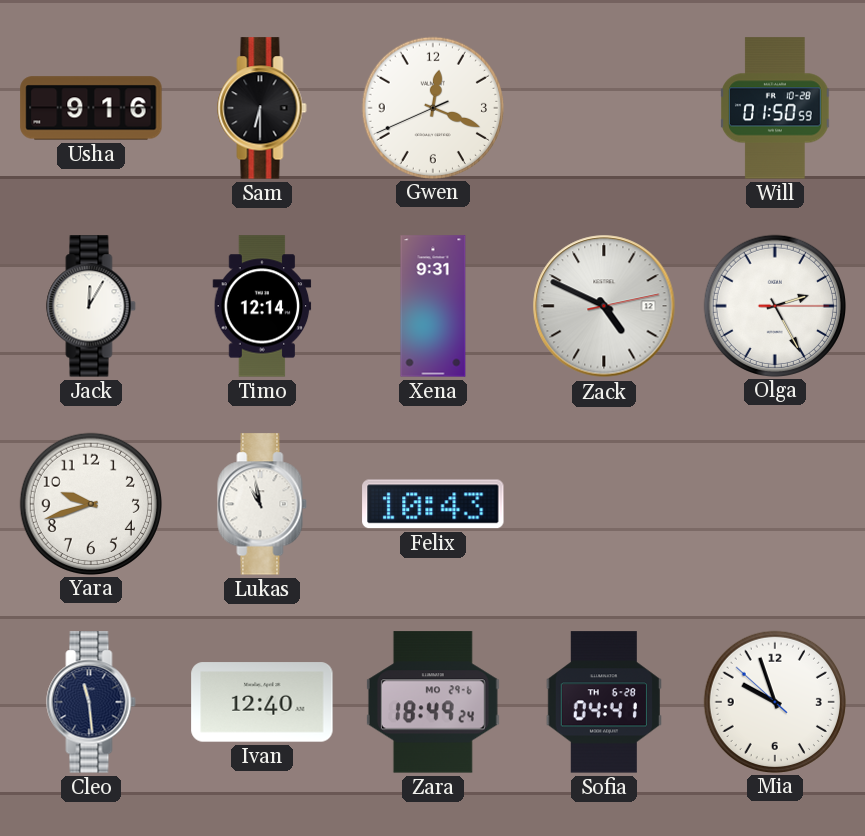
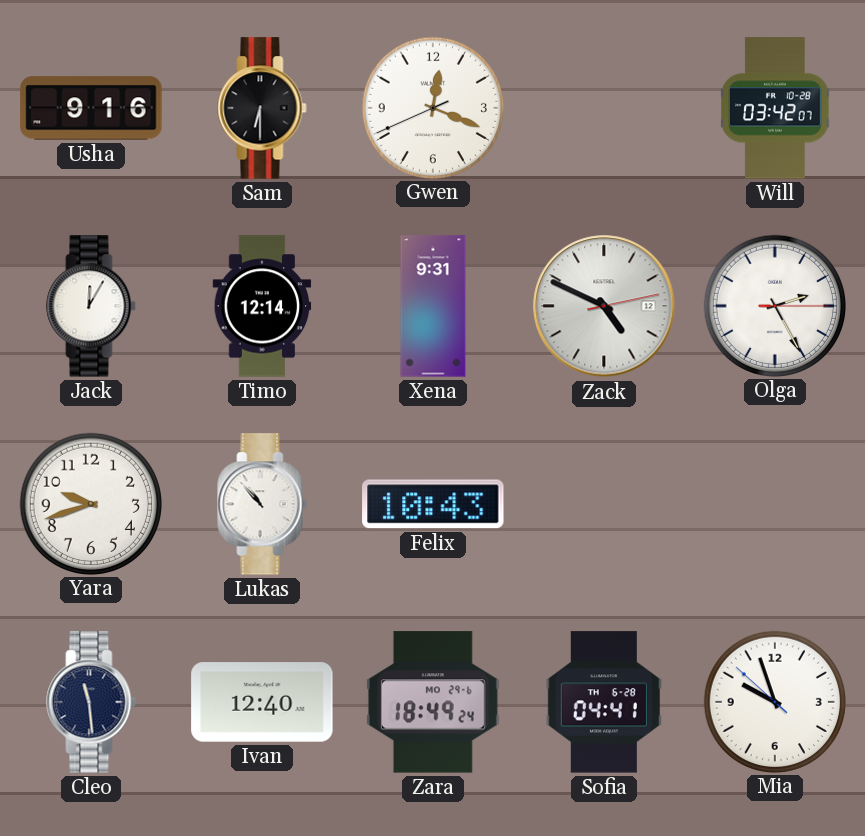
Will: 01:50 -> 03:42 (775, 108)
Lukas: 10:58 -> 10:53 (262, 504)
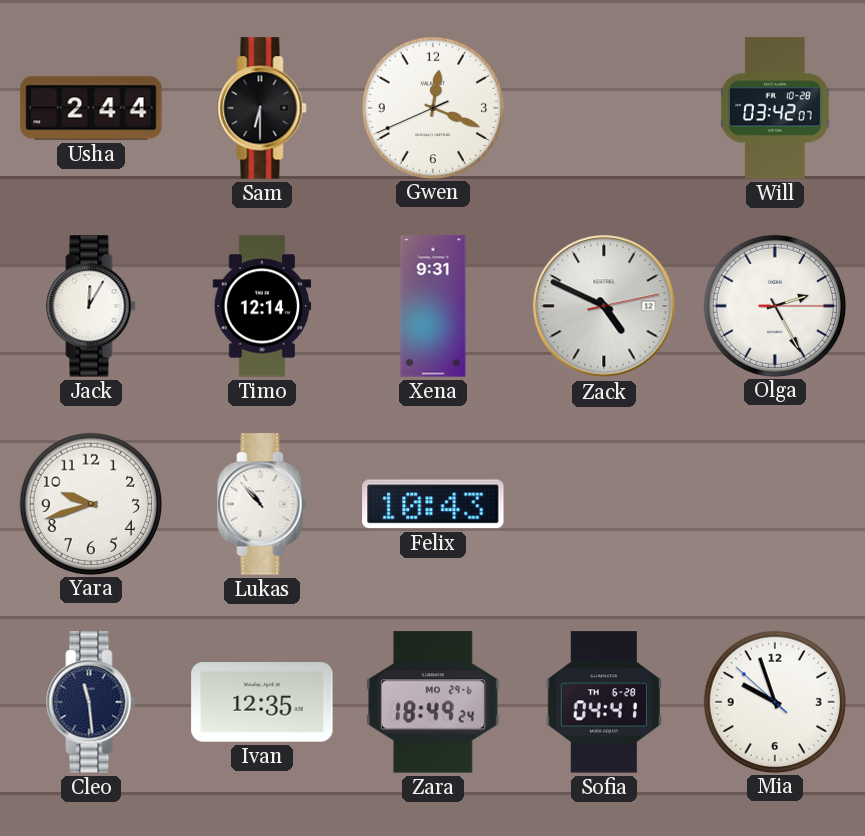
Usha: 9:16 -> 2:44 (91, 108)
Ivan: 12:40 -> 12:35 (262, 702)
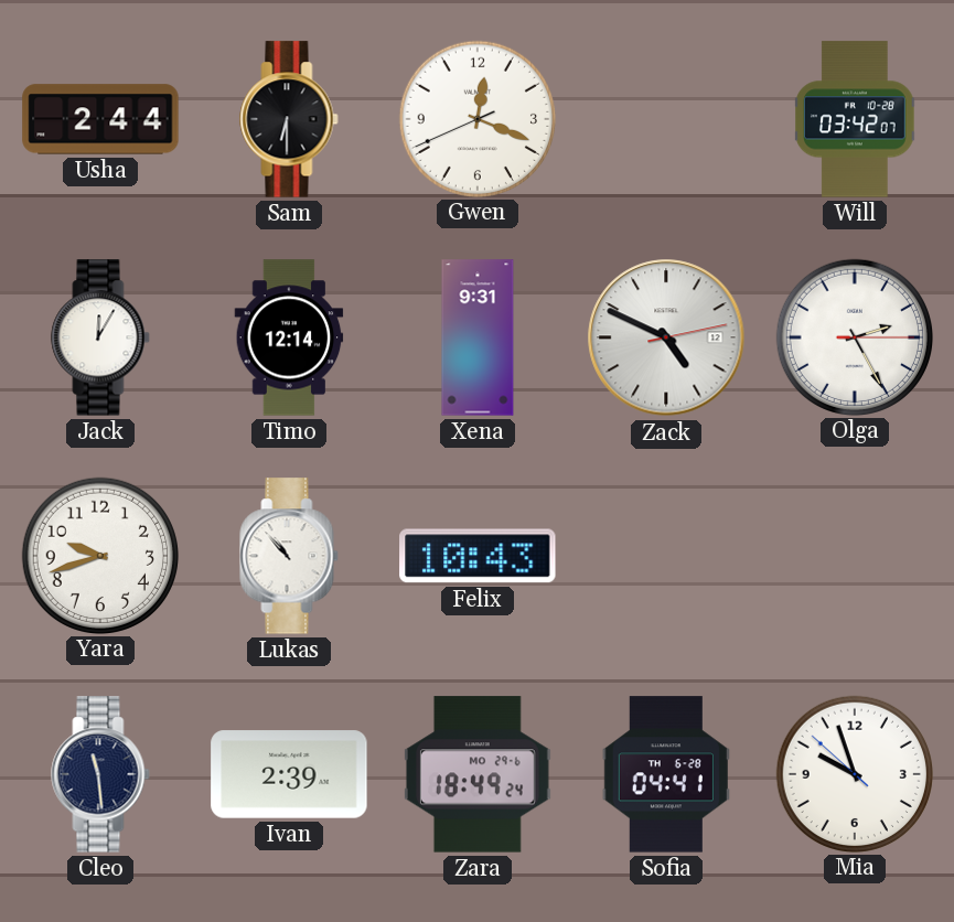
Ivan: 12:35 -> 2:39 (289, 774)
